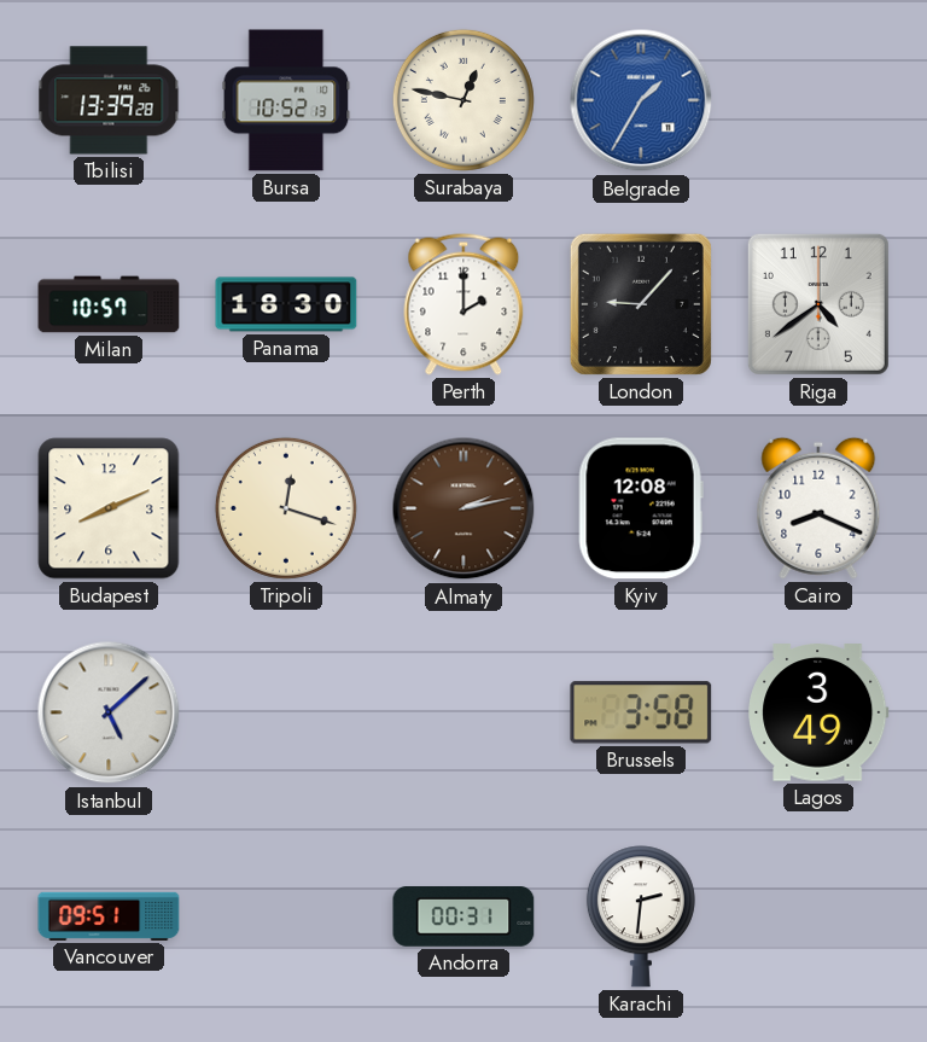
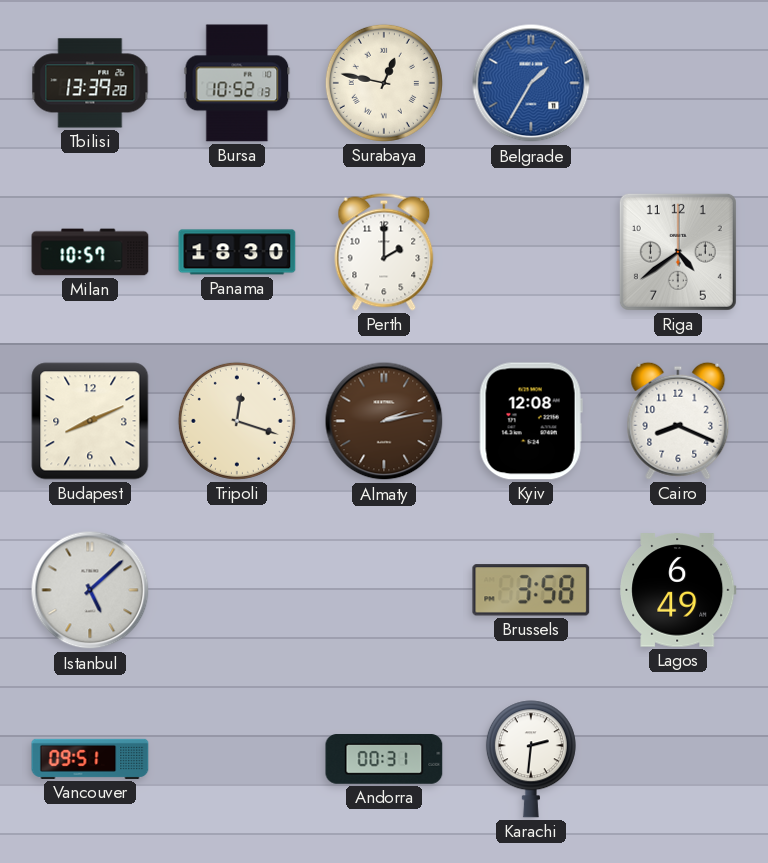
London: 9:07 -> none (641, 304)
Lagos: 3:49 -> 6:49 (678, 590)
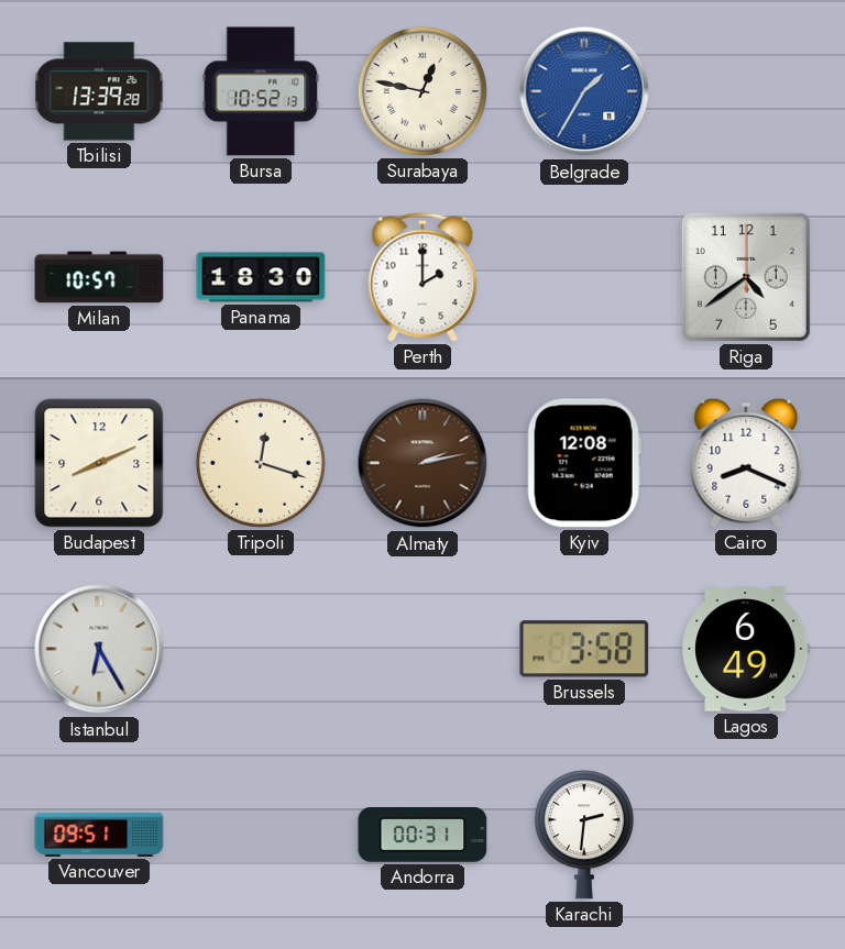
Istanbul: 5:08 -> 6:25 (99, 649)
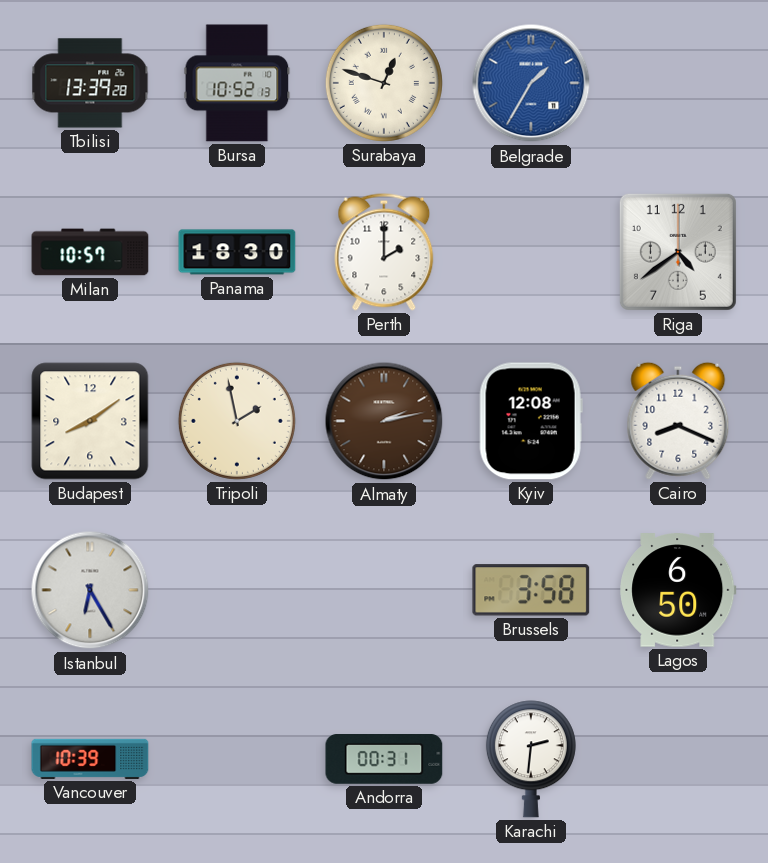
Surabaya: 12:47 -> 12:48 (384, 83)
Budapest: 8:11 -> 8:09 (90, 421)
Tripoli: 12:18 -> 1:58 (237, 421)
Lagos: 6:49 -> 6:50 (678, 590)
Vancouver: 09:51 -> 10:39 (90, 759)
